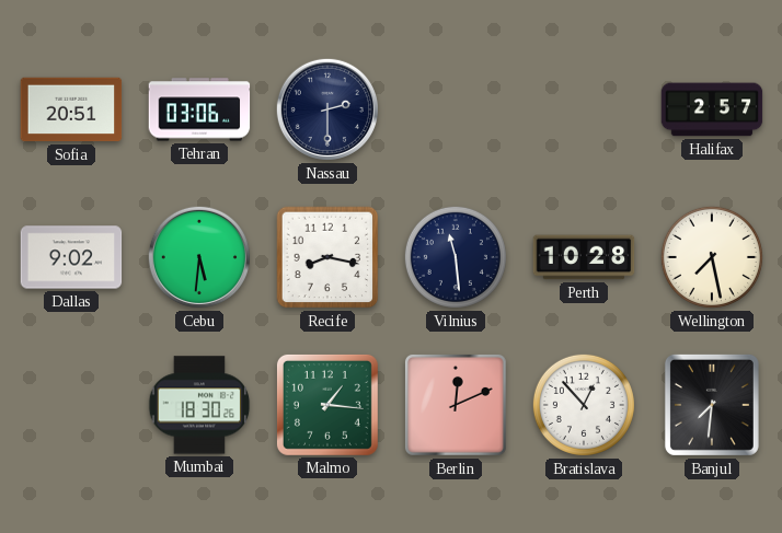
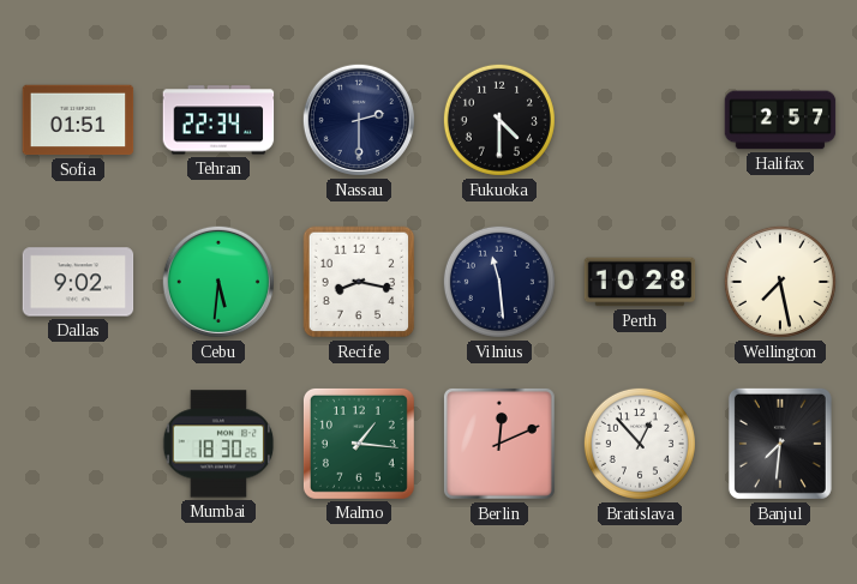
Sofia: 20:51 -> 01:51 (78, 120)
Tehran: 03:06 -> 22:34 (218, 120)
Fukuoka: none -> 4:30 (499, 120)
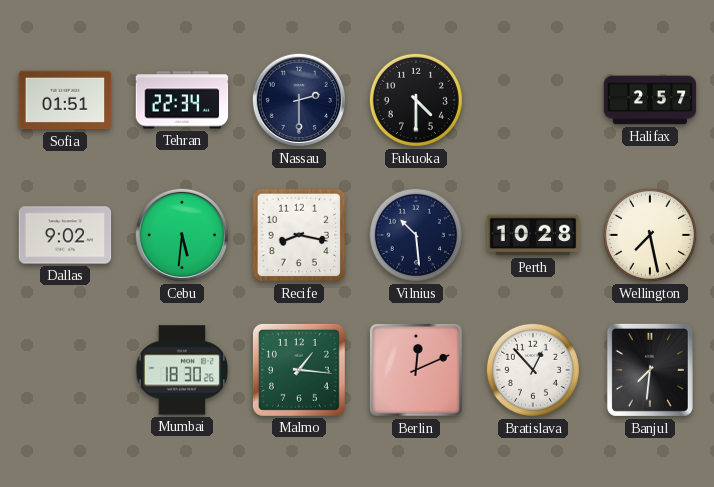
Vilnius: 11:29 -> 10:29 (416, 235)
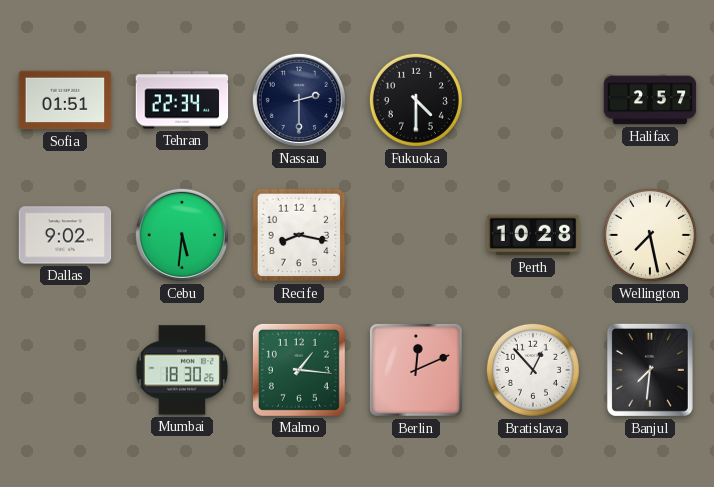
Vilnius: 10:29 -> none (416, 235)
